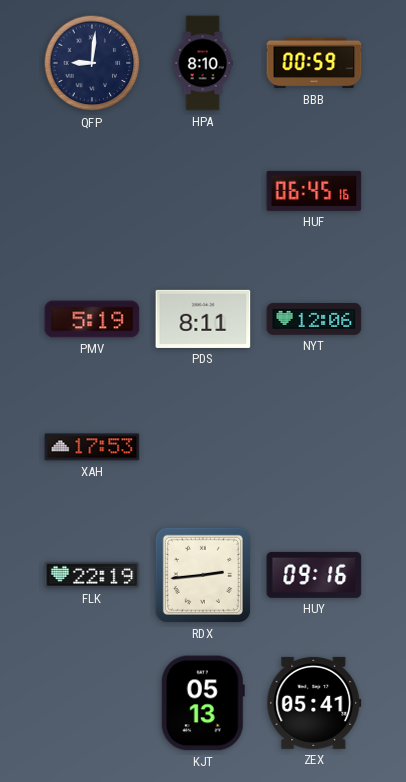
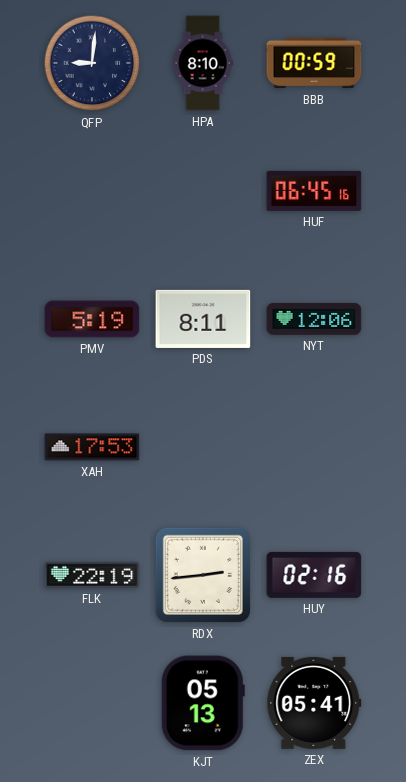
HUY: 09:16 -> 02:16 (314, 575)
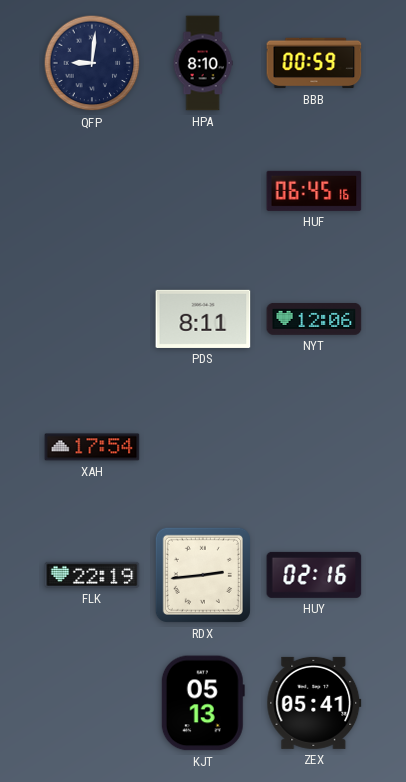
PMV: 5:19 -> none (92, 319)
XAH: 17:53 -> 17:54 (92, 447)
